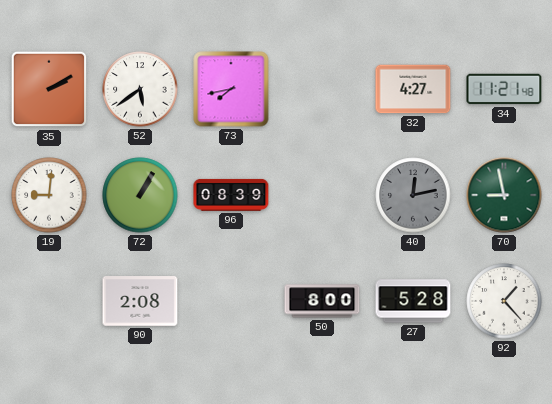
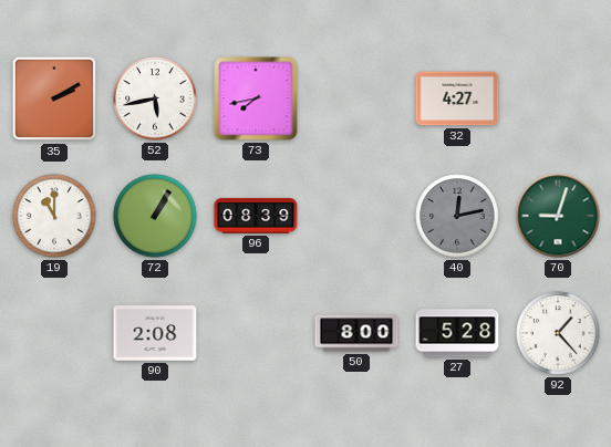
52: 5:39 -> 5:43 (155, 98)
34: 11:21 -> none (504, 89)
19: 9:01 -> 11:00 (54, 216)
70: 8:58 -> 9:03 (558, 216)
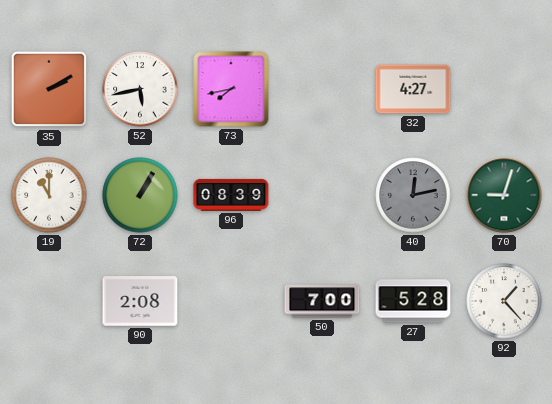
50: 8:00 -> 7:00 (322, 301)
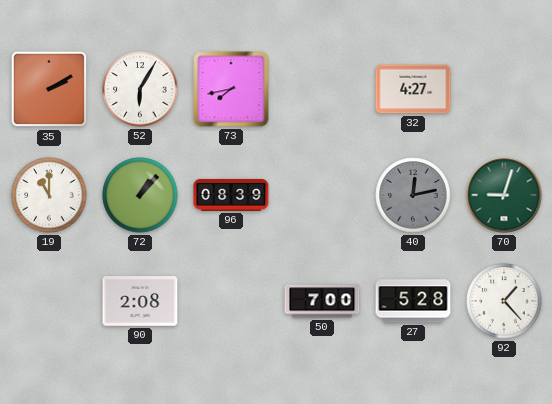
52: 5:43 -> 6:05 (140, 89)
72: 1:05 -> 1:07 (140, 195)
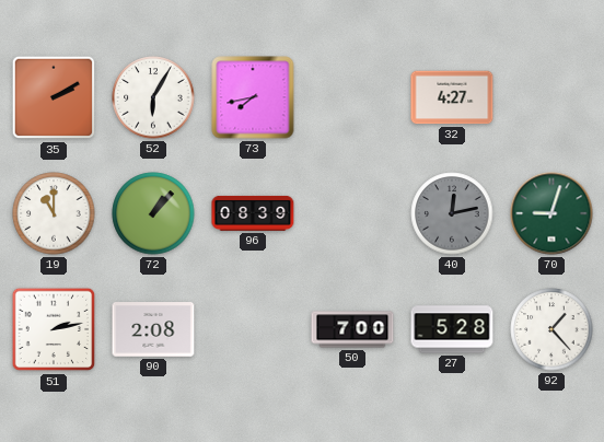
51: none -> 2:13 (54, 329)
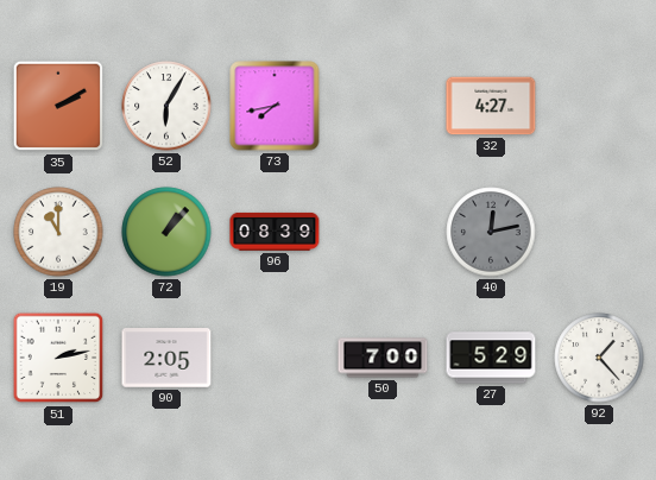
70: 9:03 -> none (551, 213)
90: 2:08 -> 2:05 (166, 358)
27: 5:28 -> 5:29 (491, 358)
